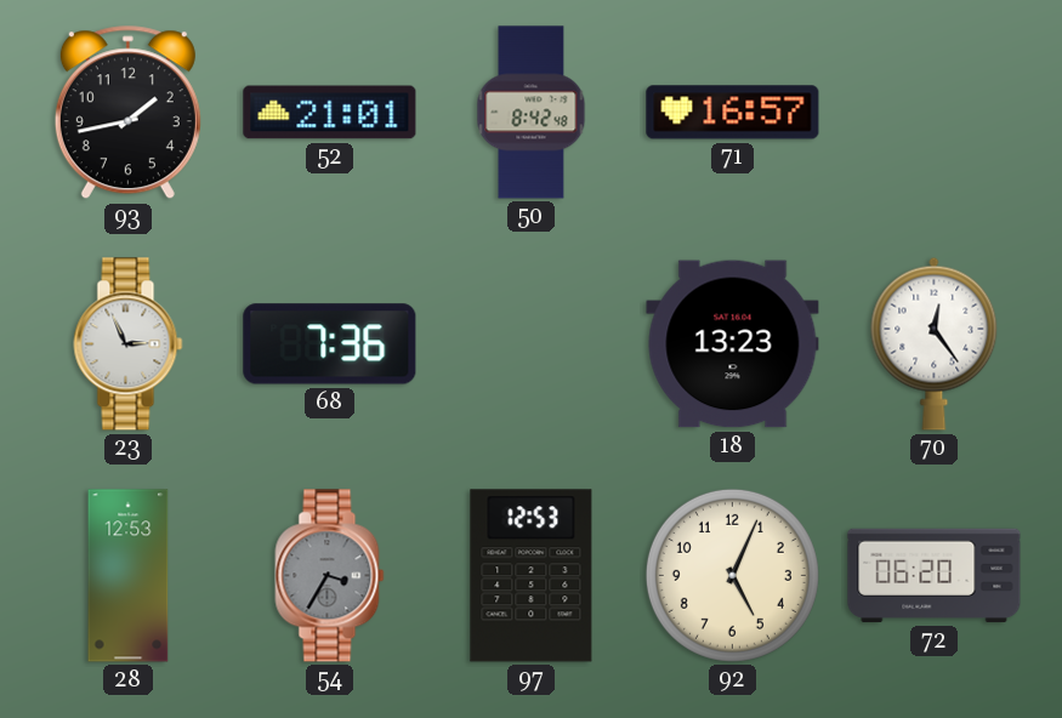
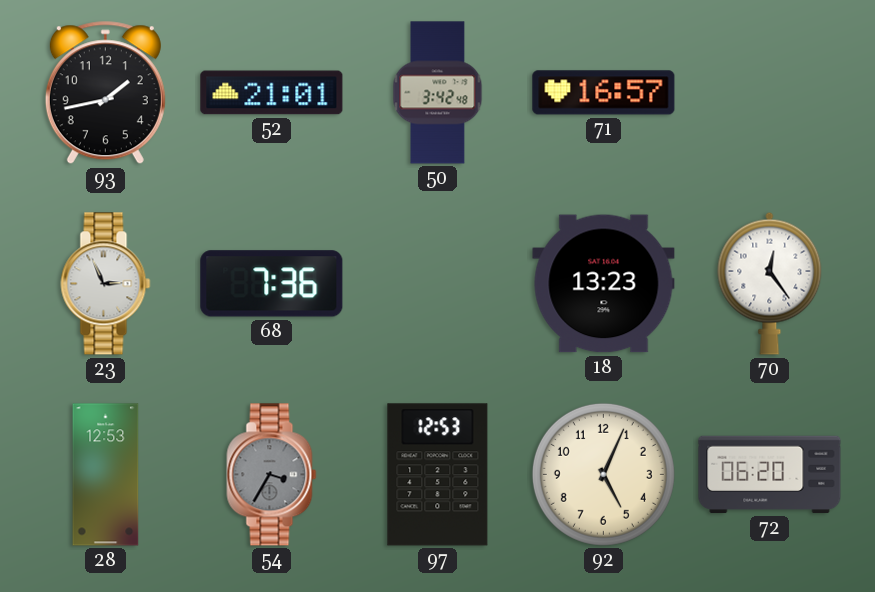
50: 8:42 -> 3:42 (438, 93)
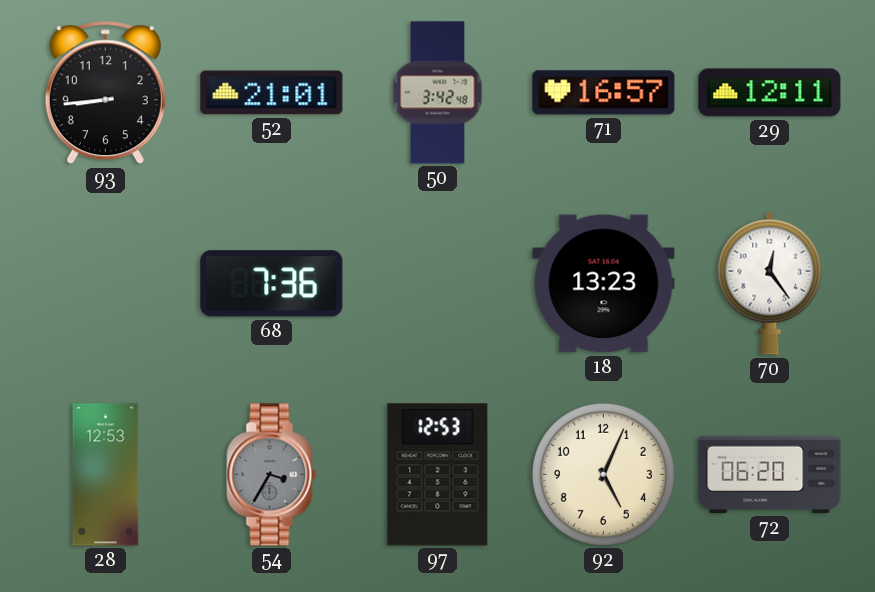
93: 1:43 -> 8:44 (105, 93)
29: none -> 12:11 (770, 93)
23: 2:56 -> none (106, 284)
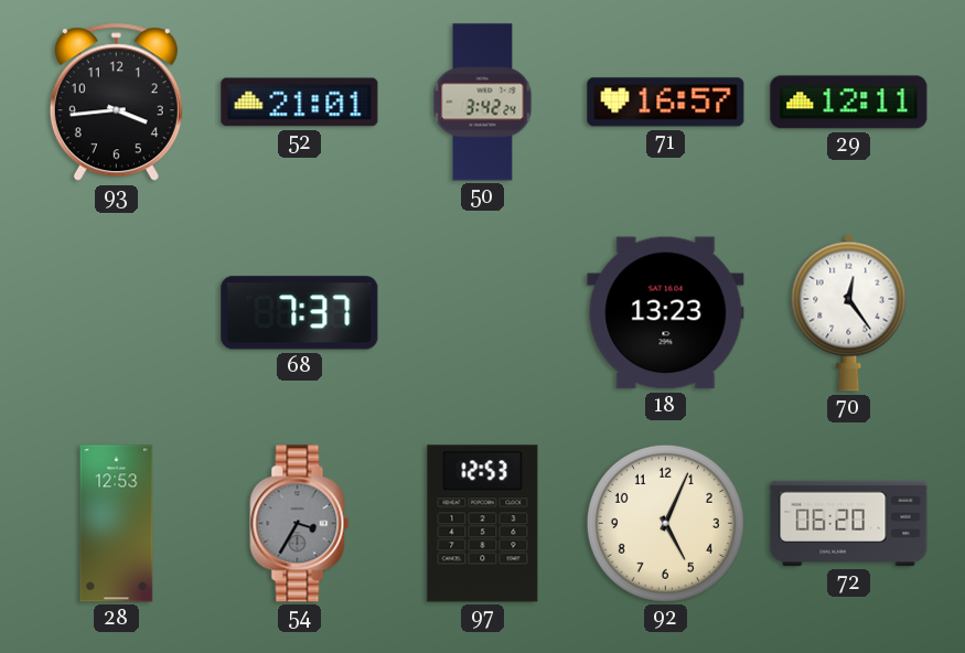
93: 8:44 -> 3:44 (116, 103)
50: 3:42:48 -> 3:42:24 (483, 103)
68: 7:36 -> 7:37 (300, 313)
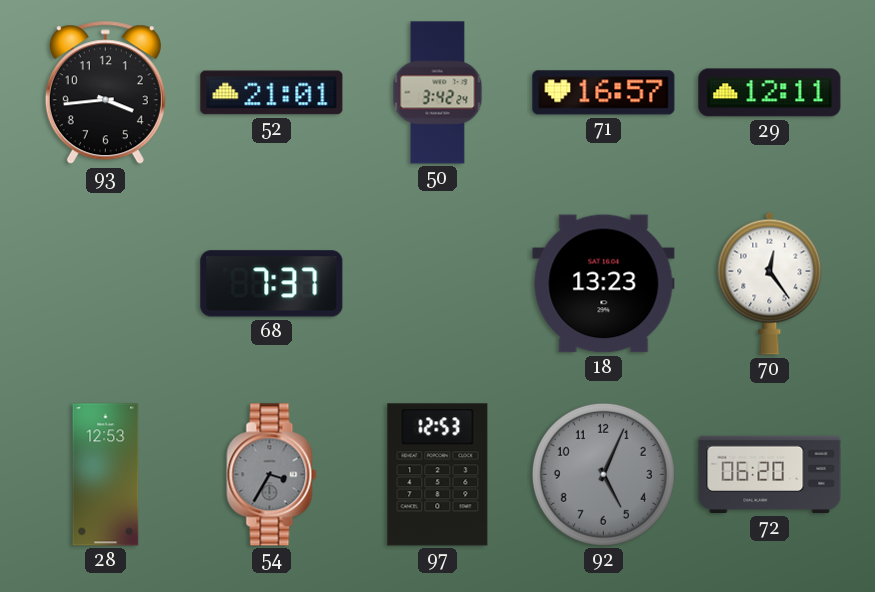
92 dial: cream -> grey (603, 474)
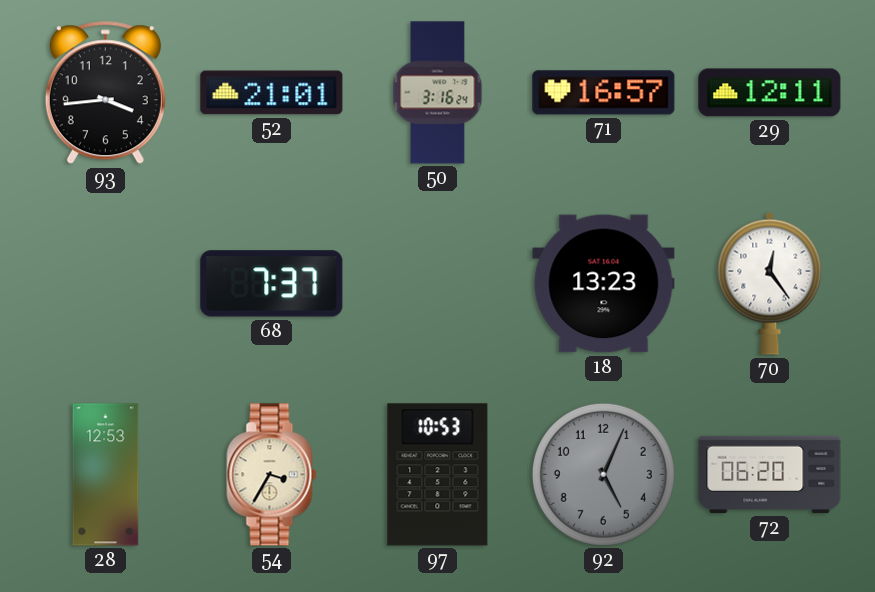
50: 3:42 -> 3:16 (438, 93)
54 dial: grey -> cream (272, 475)
97: 12:53 -> 10:53 (438, 475)
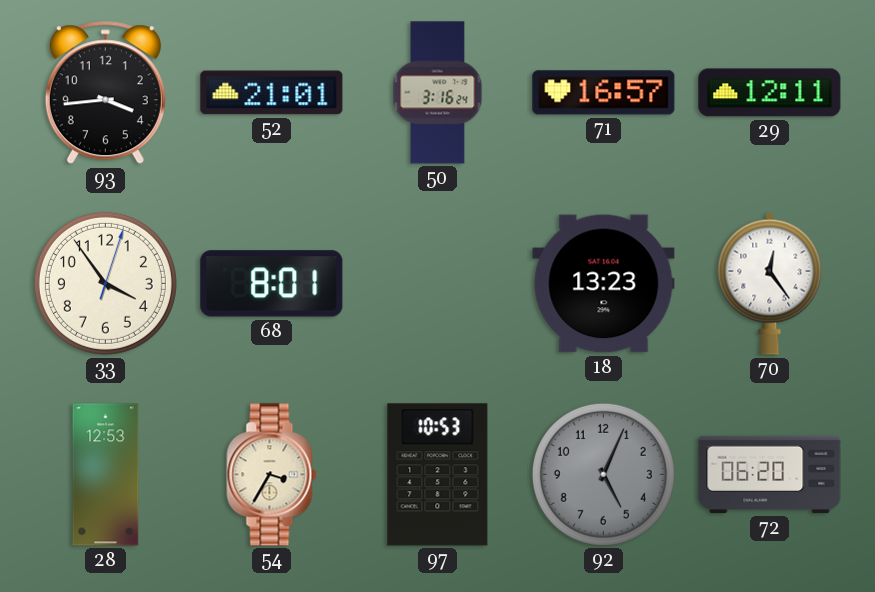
33: none -> 3:54 (105, 283)
68: 7:37 -> 8:01 (272, 284)
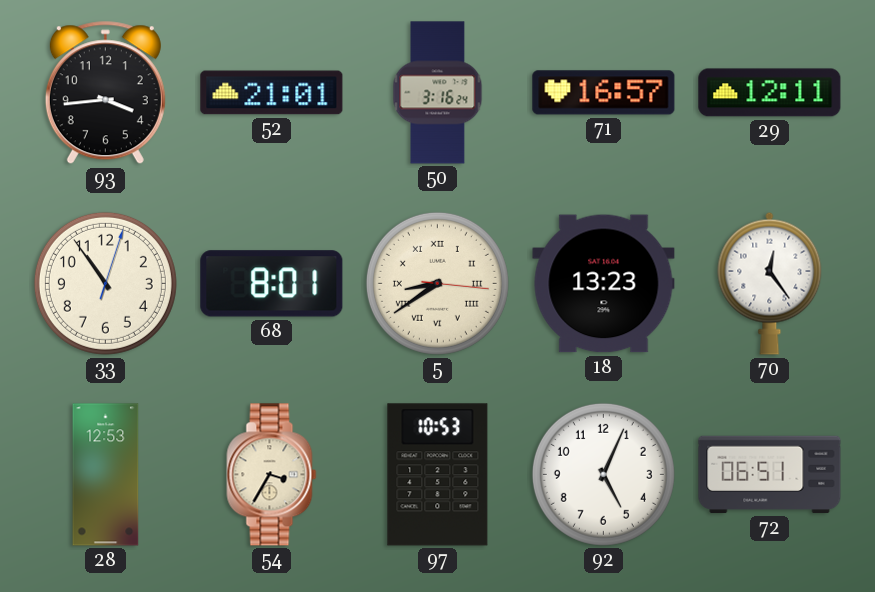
33: 3:54 -> 10:54 (105, 283)
5: none -> 8:39 (437, 283)
92 dial: grey -> white (603, 474)
72: 06:20 -> 06:51 (770, 475)
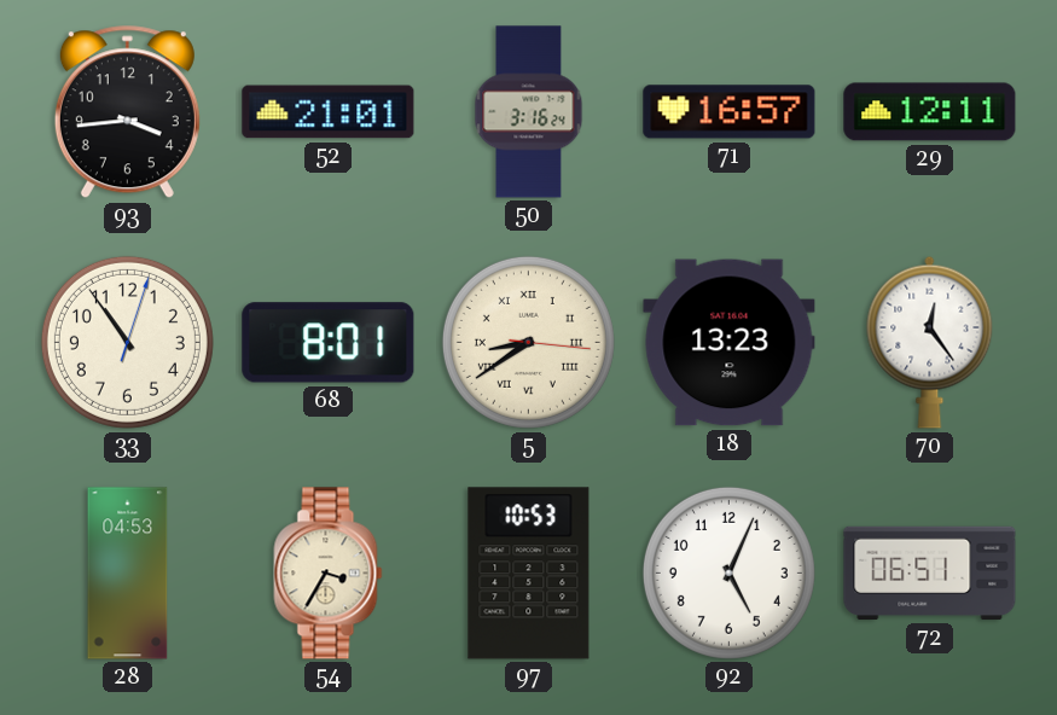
28: 12:53 -> 04:53 (128, 574)
